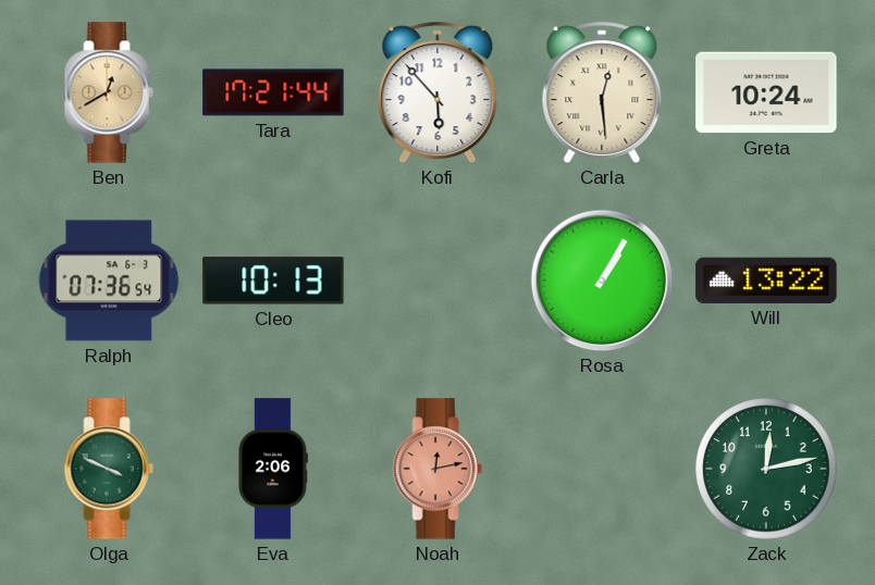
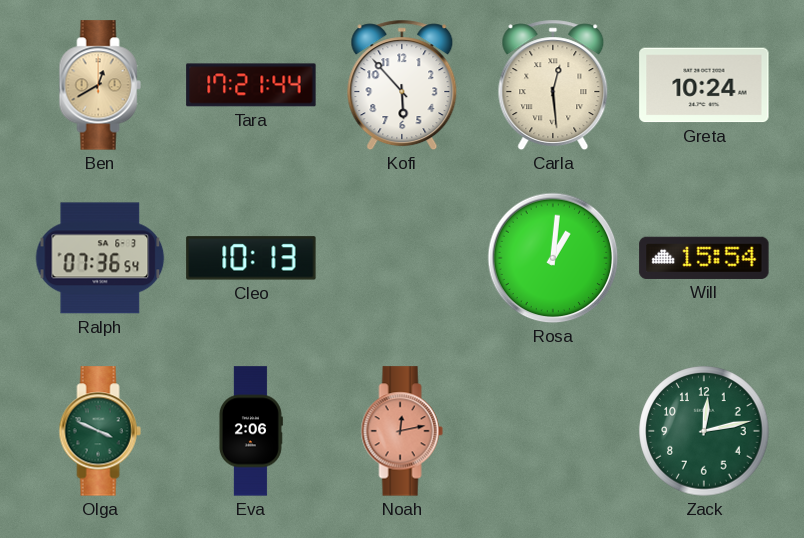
Rosa: 1:05 -> 1:01 (553, 258)
Will: 13:22 -> 15:54 (704, 258)
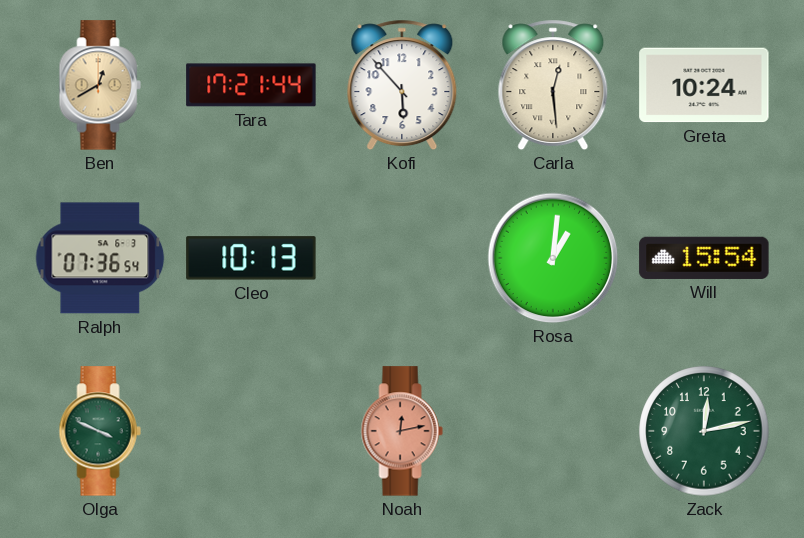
Eva: 2:06 -> none (250, 431)
